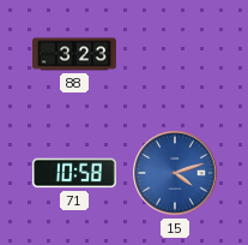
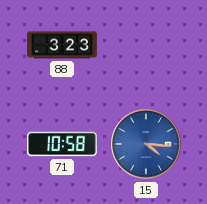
15: 4:12 -> 4:16 (146, 144)
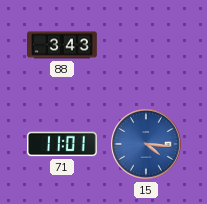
88: 3:23 -> 3:43 (63, 45)
71: 10:58 -> 11:01 (63, 144)
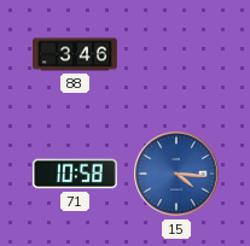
88: 3:43 -> 3:46 (76, 54)
71: 11:01 -> 10:58 (76, 174)
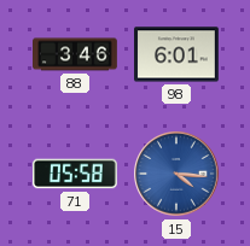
98: none -> 6:01 (178, 54)
71: 10:58 -> 05:58 (76, 174)
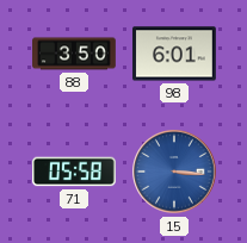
88: 3:46 -> 3:50 (75, 54)
15: 4:16 -> 3:16 (174, 172)
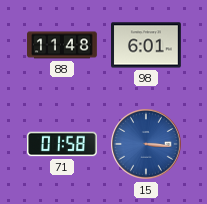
88: 3:50 -> 11:48 (63, 45)
71: 05:58 -> 01:58 (63, 144)
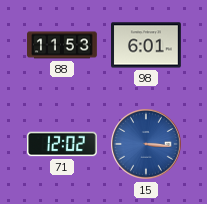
88: 11:48 -> 11:53 (63, 45)
71: 01:58 -> 12:02 (63, 144)
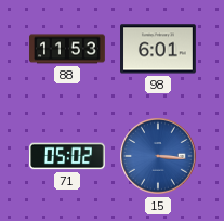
71: 12:02 -> 05:02 (68, 156)
